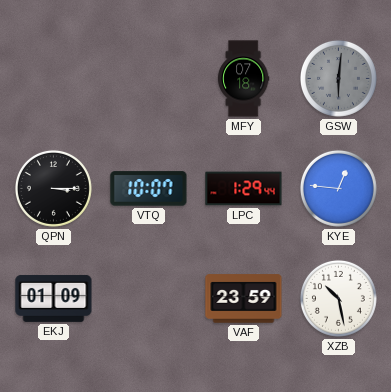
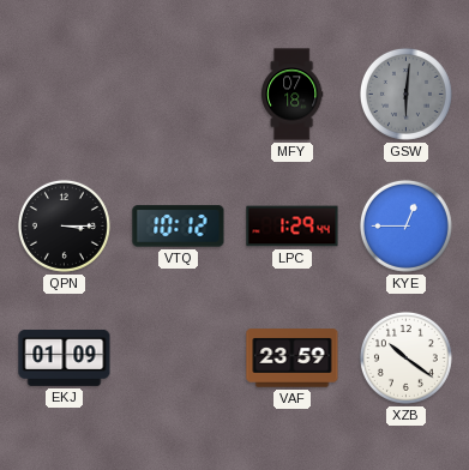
VTQ: 10:07 -> 10:12 (179, 227)
KYE: 12:46 -> 12:45 (405, 225)
XZB: 10:28 -> 10:21 (405, 357)
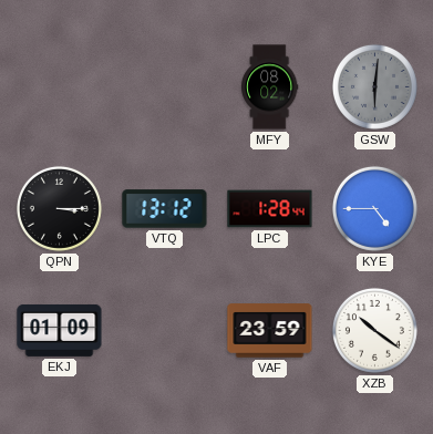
MFY: 07:18 -> 08:02 (269, 87)
VTQ: 10:12 -> 13:12 (165, 209)
LPC: 1:29 -> 1:28 (270, 209)
KYE: 12:45 -> 4:45 (374, 208)
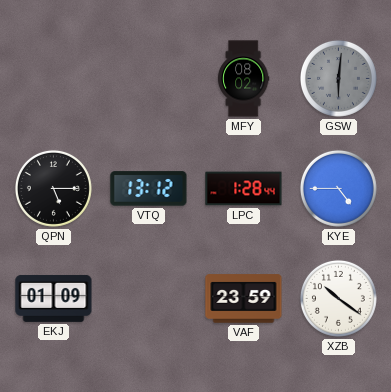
QPN: 3:15 -> 5:15 (53, 188)
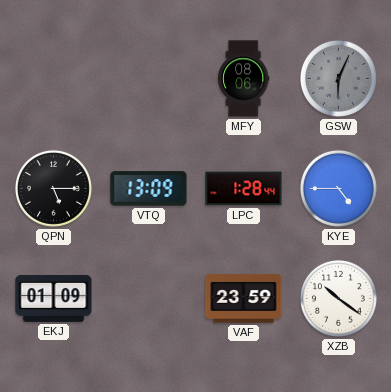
MFY: 08:02 -> 08:06 (243, 79)
GSW: 6:01 -> 6:04 (338, 78)
VTQ: 13:12 -> 13:09 (149, 189)
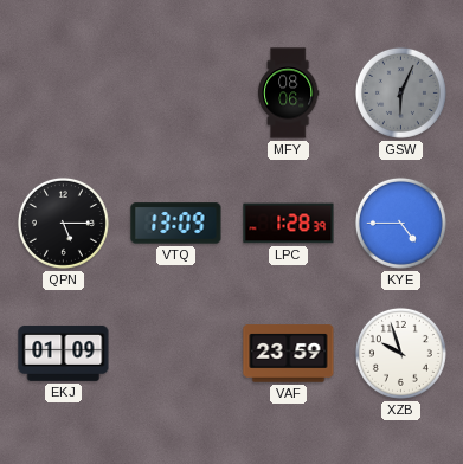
LPC: 1:28:44 -> 1:28:39 (289, 224)
XZB: 10:21 -> 9:57 (400, 353)
